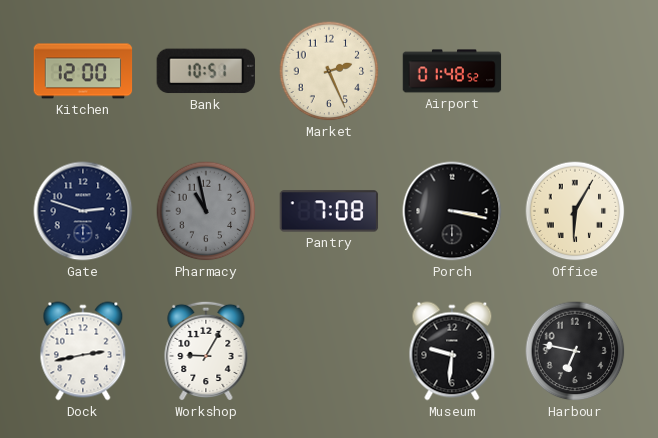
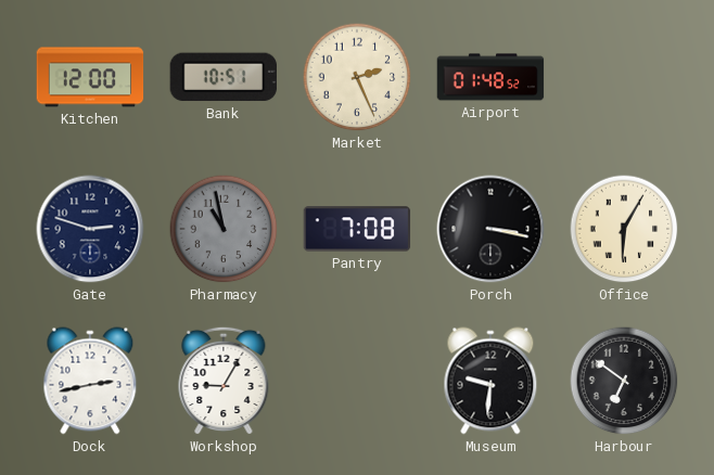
Harbour: 6:47 -> 6:51 (624, 381)
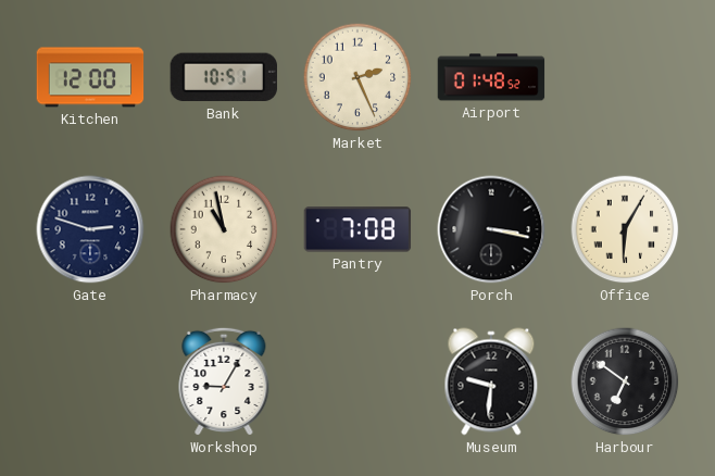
Pharmacy dial: grey -> cream (224, 229)
Dock: 2:43 -> none (90, 381)
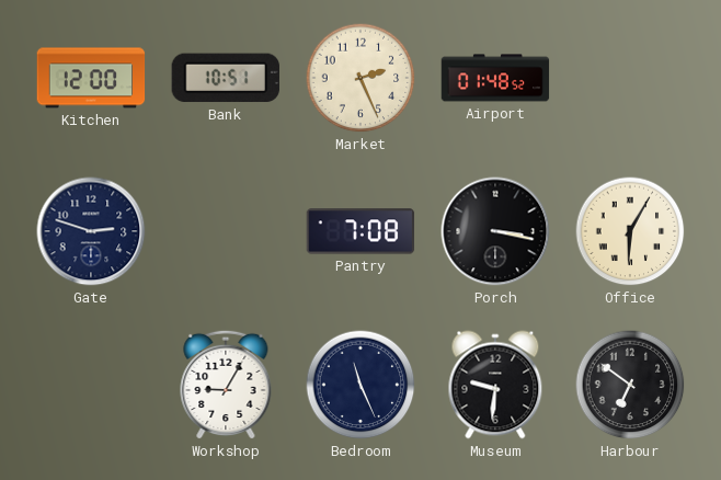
Pharmacy: 10:58 -> none (224, 229)
Bedroom: none -> 11:26 (360, 385)
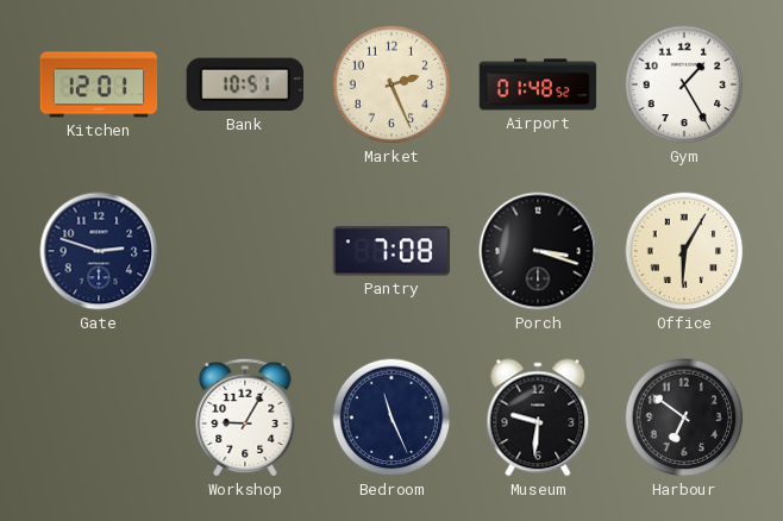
Kitchen: 12:00 -> 12:01 (99, 84)
Gym: none -> 1:25 (684, 84)
Porch: 3:17 -> 3:18 (538, 251)
